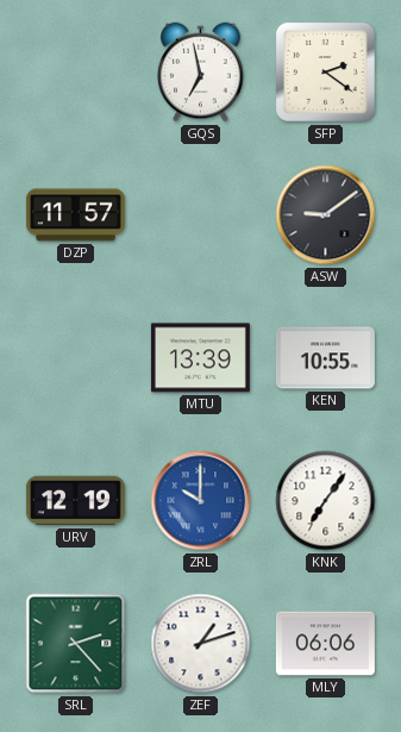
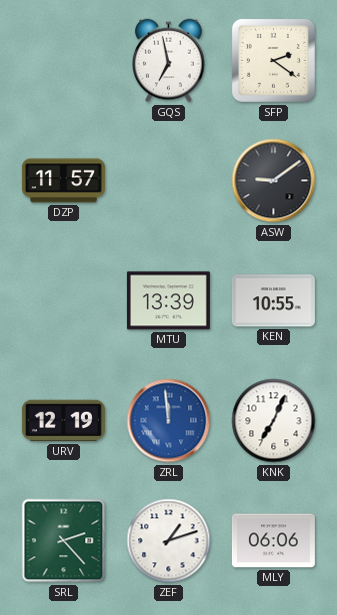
ZRL: 10:00 -> 11:59 (169, 421)
KNK: 7:06 -> 7:04 (274, 421)
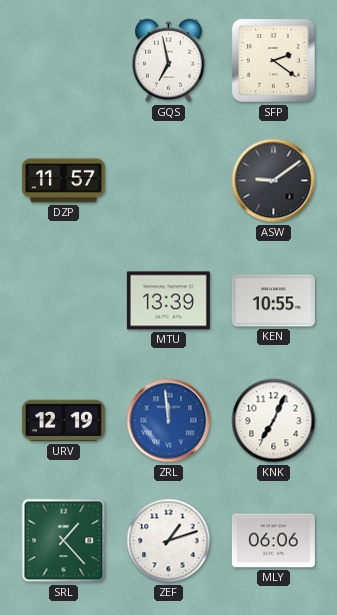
SRL: 2:23 -> 1:23 (64, 541)
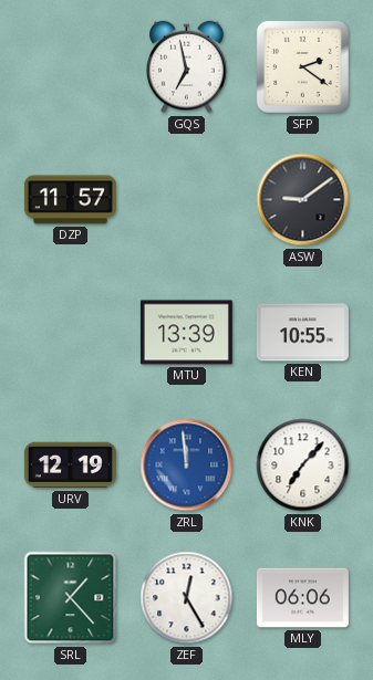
KNK: 7:04 -> 7:07 (303, 465)
ZEF: 1:12 -> 12:25 (187, 598)
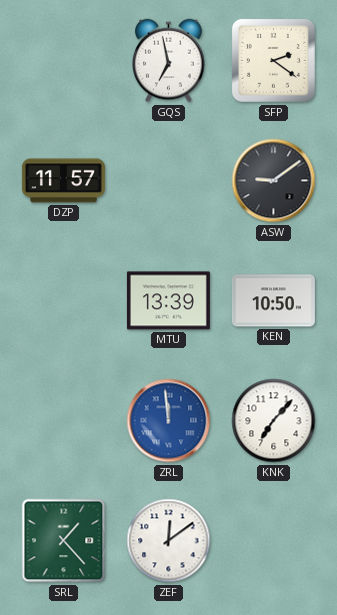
KEN: 10:55 -> 10:50 (273, 301)
URV: 12:19 -> none (70, 465)
ZEF: 12:25 -> 12:09 (169, 541)
MLY: 06:06 -> none (302, 598)
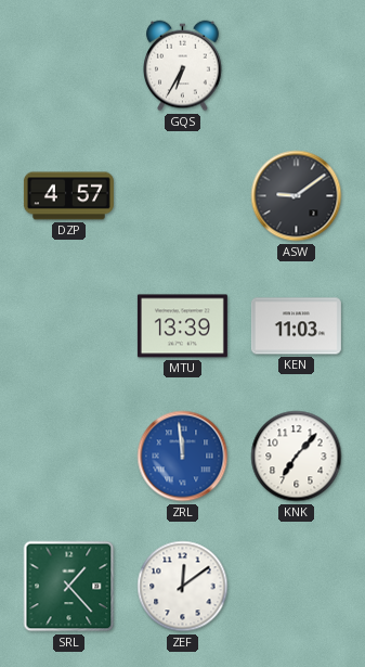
GQS: 6:58 -> 6:35 (183, 66)
SFP: 2:21 -> none (273, 60)
DZP: 11:57 -> 4:57 (68, 196)
KEN: 10:50 -> 11:03 (296, 326)
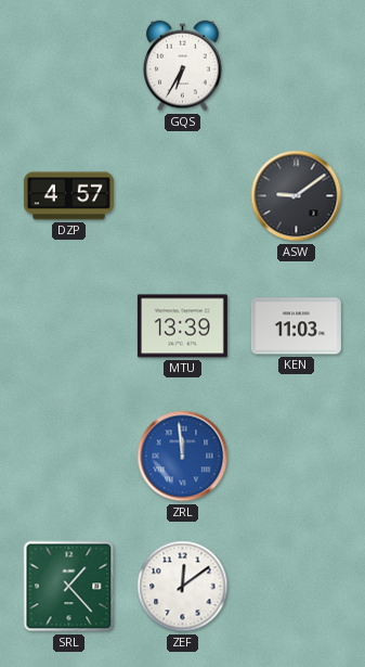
KNK: 7:07 -> none (297, 457)
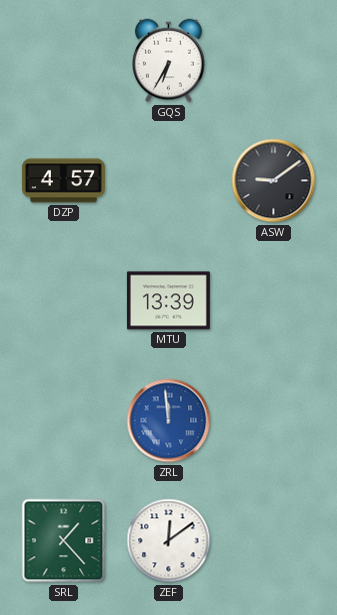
KEN: 11:03 -> none (296, 326)
